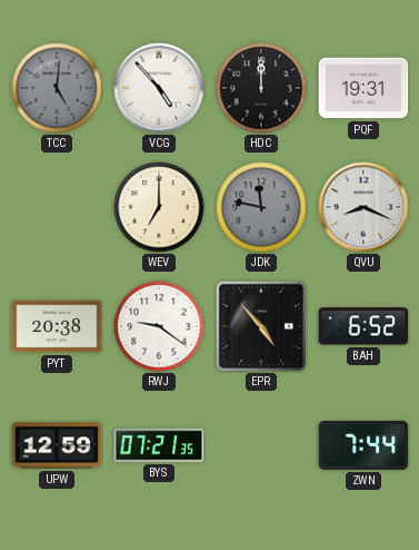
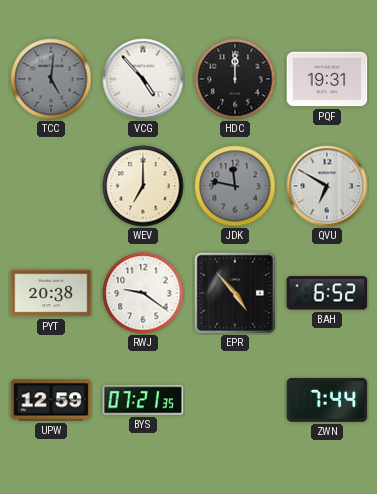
QVU: 8:19 -> 6:50 (327, 186)
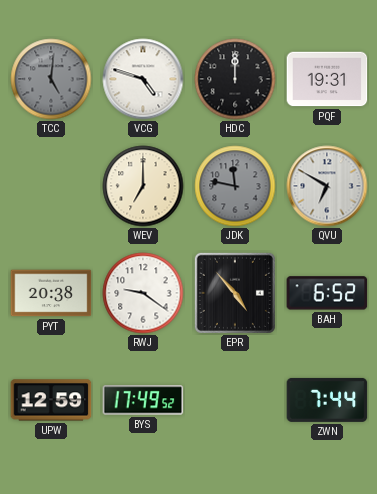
VCG: 4:53 -> 4:48 (143, 79)
BYS: 07:21 -> 17:49 (143, 400)
